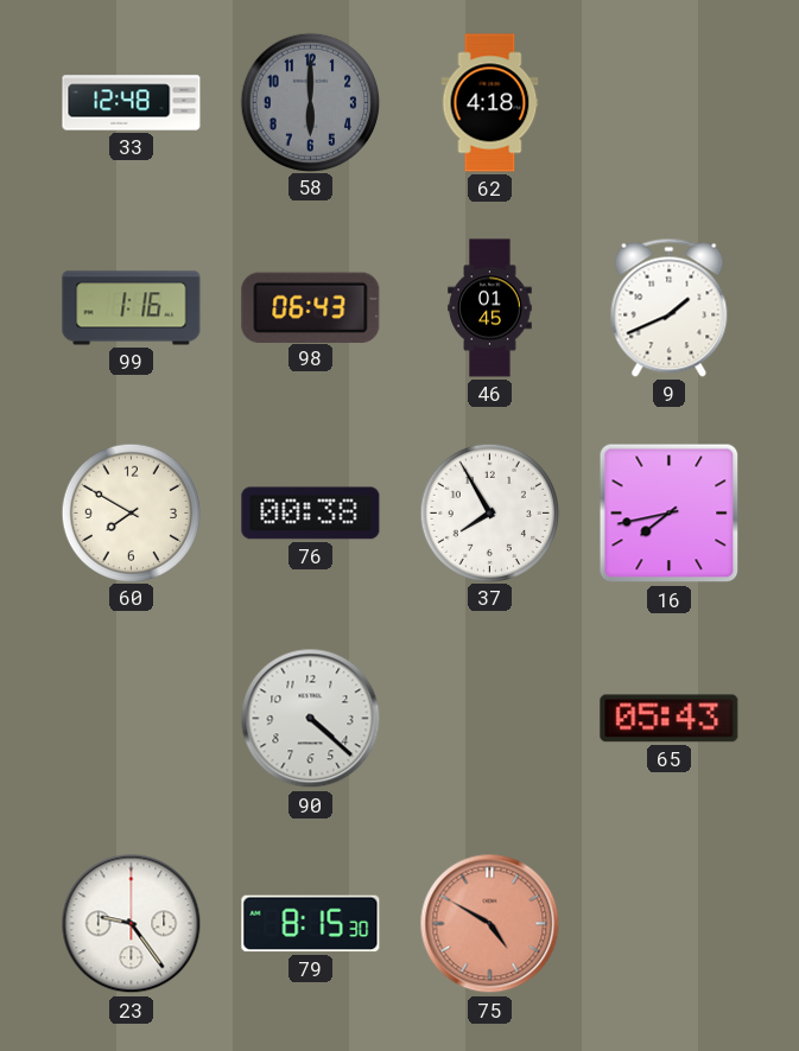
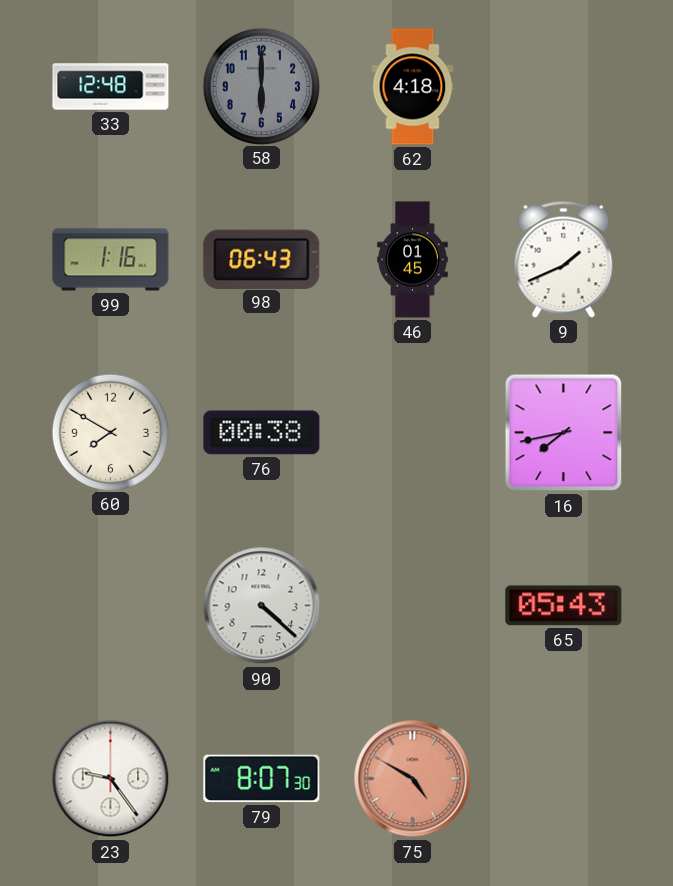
37: 7:55 -> none (489, 512)
79: 8:15 -> 8:07 (262, 779)
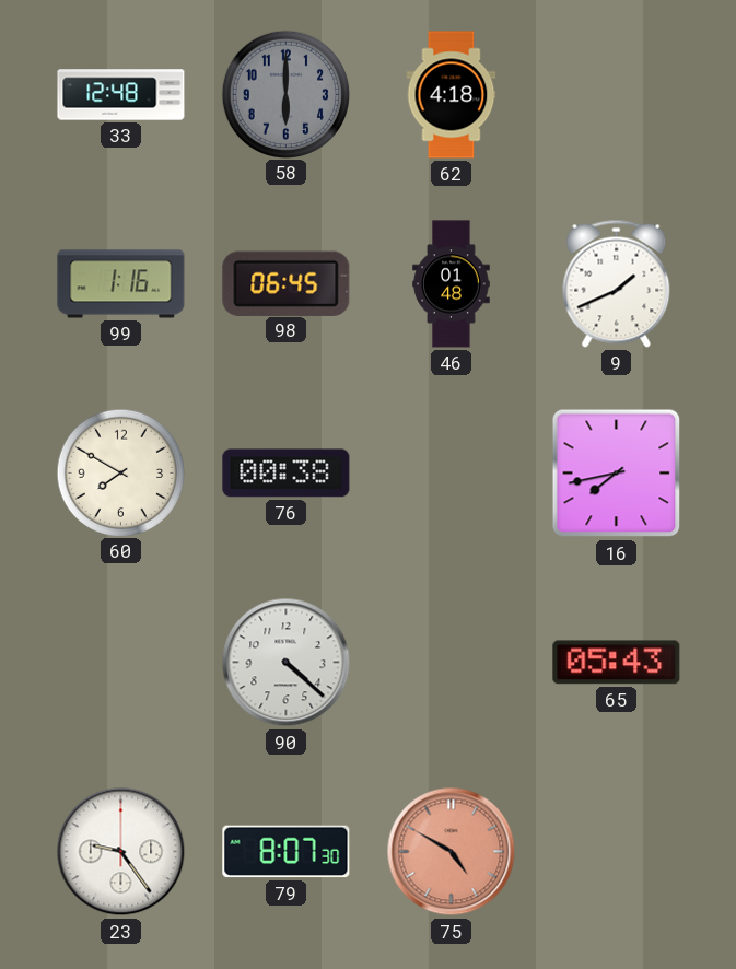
98: 06:43 -> 06:45 (287, 283)
46: 01:45 -> 01:48 (452, 284)
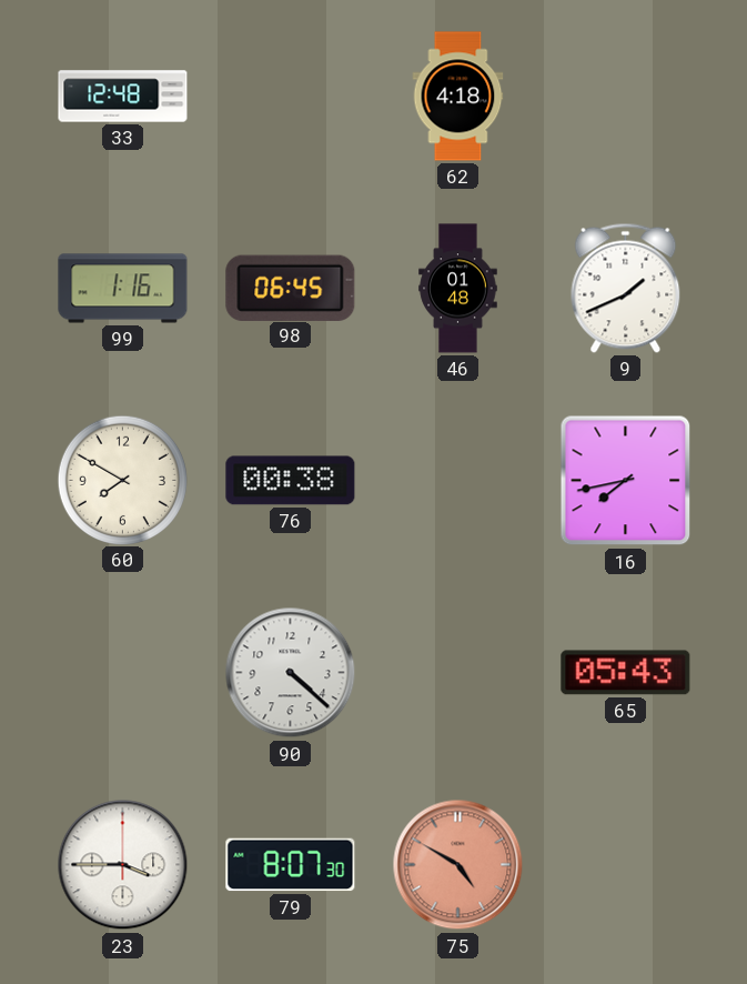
58: 6:00 -> none (285, 94)
23: 9:24 -> 3:45 (123, 865)
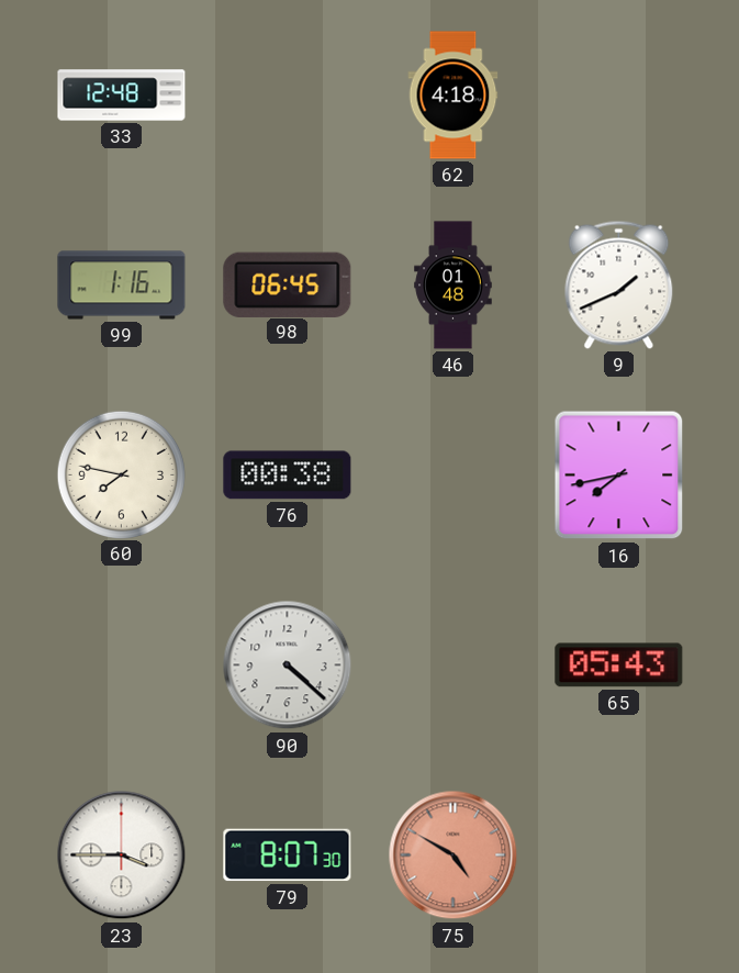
60: 7:50 -> 7:47 (121, 474)
